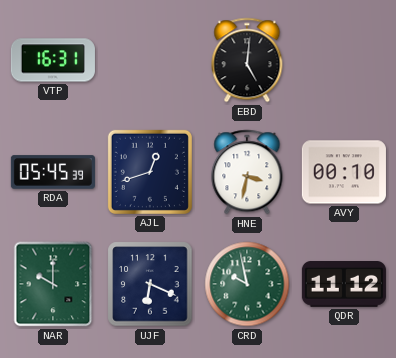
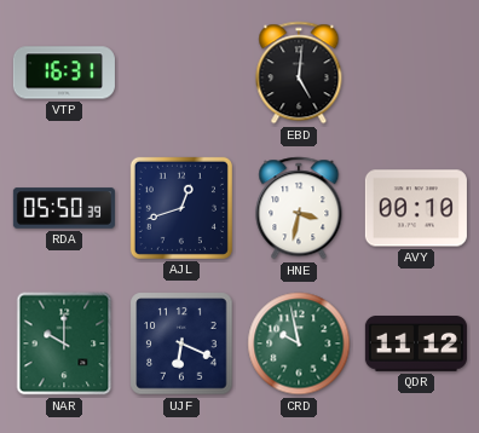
RDA: 05:45 -> 05:50 (64, 208)
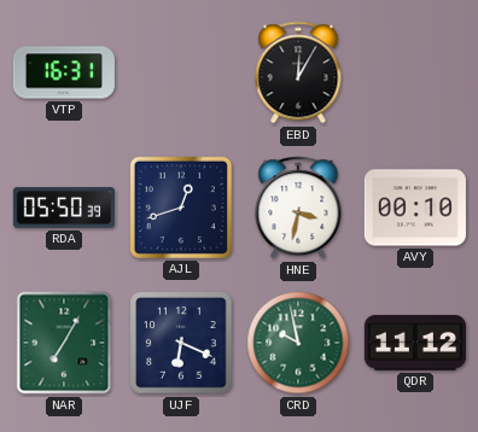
EBD: 5:01 -> 12:05 (298, 72)
NAR: 10:00 -> 7:05 (64, 343)
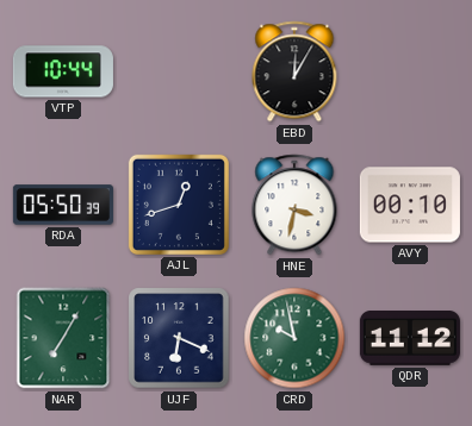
VTP: 16:31 -> 10:44 (63, 71)
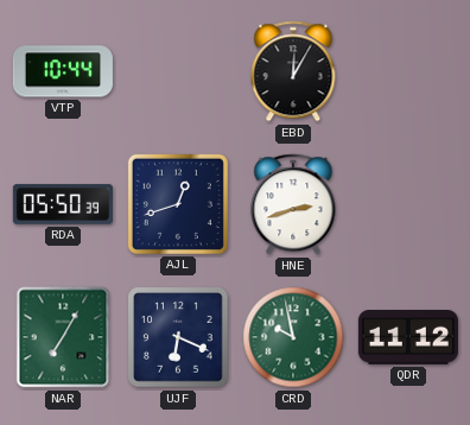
HNE: 3:32 -> 2:42 (293, 204)
AVY: 00:10 -> none (410, 205)
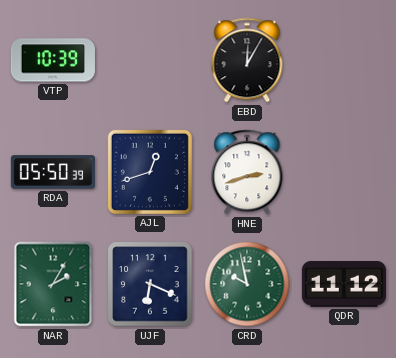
VTP: 10:44 -> 10:39 (53, 60)
NAR: 7:05 -> 2:05 (53, 284)
